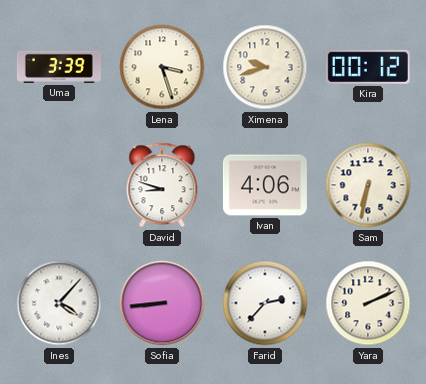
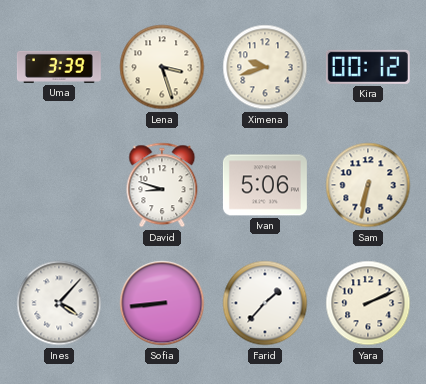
Ivan: 4:06 -> 5:06 (265, 185)
Farid: 2:37 -> 1:37 (265, 303)
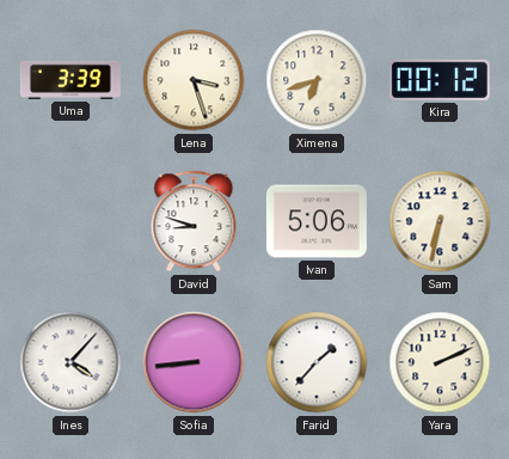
Ximena: 9:42 -> 6:42 (317, 80)
